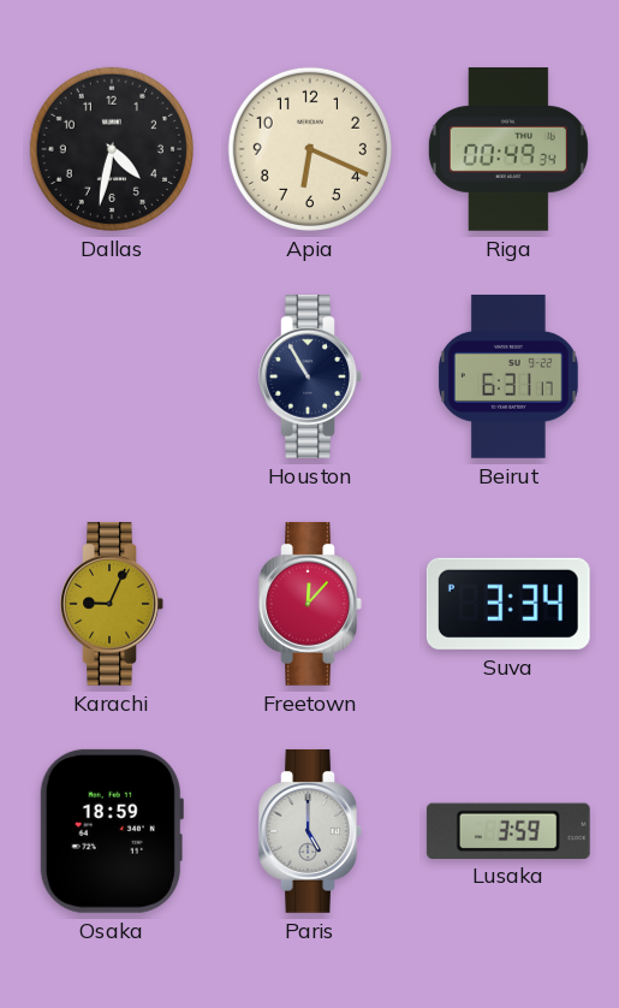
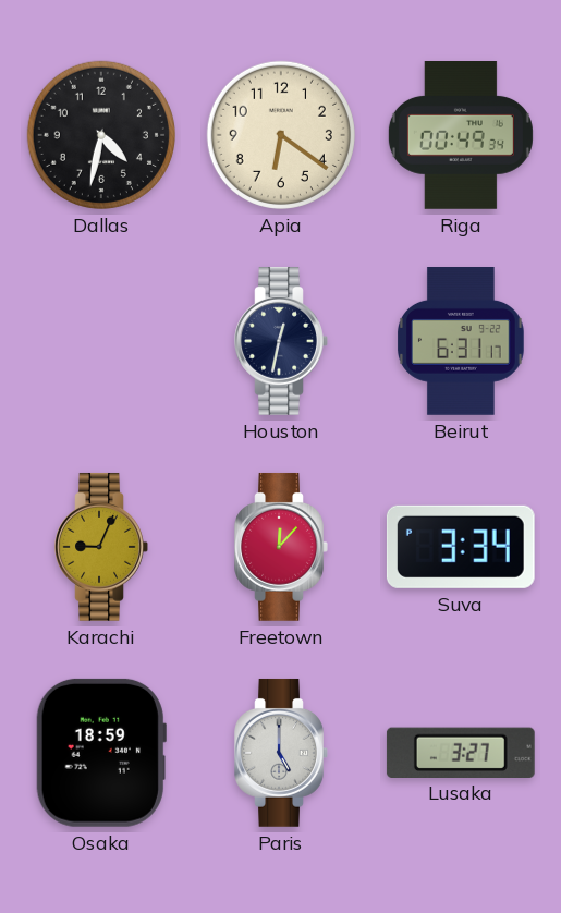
Apia: 6:19 -> 6:21 (281, 135)
Houston: 10:55 -> 12:32 (281, 341)
Lusaka: 3:59 -> 3:27 (461, 752)
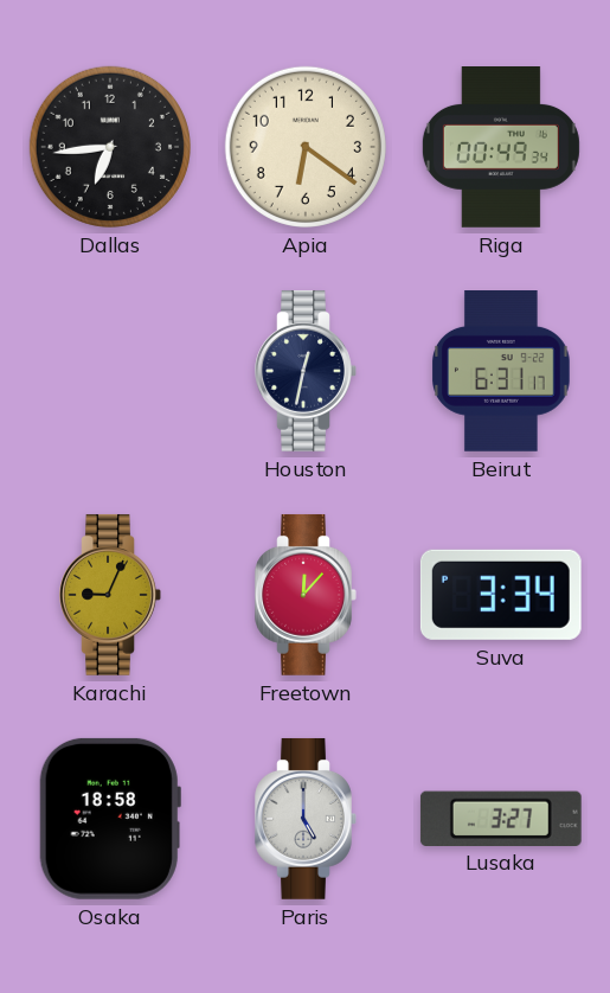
Dallas: 4:32 -> 6:44 (110, 147)
Osaka: 18:59 -> 18:58 (110, 819)
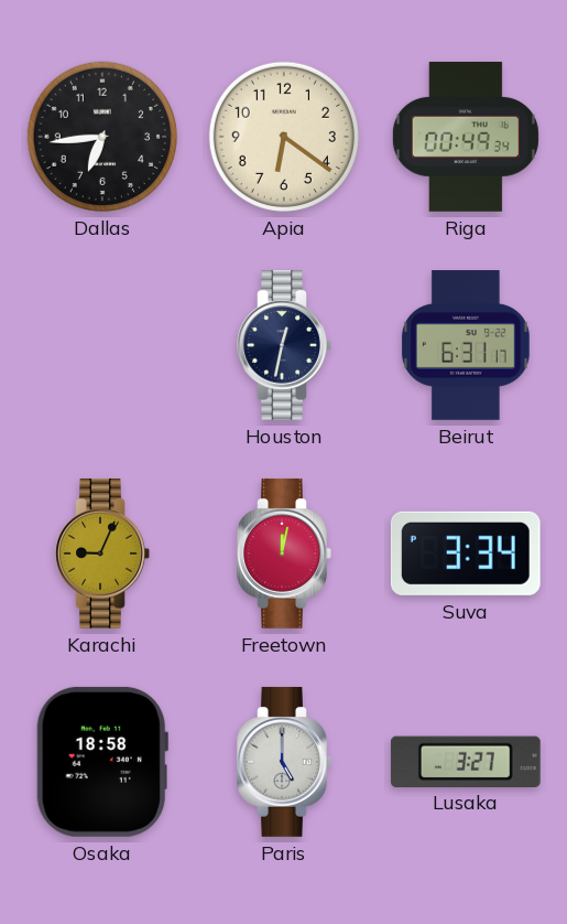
Freetown: 12:07 -> 12:02 (284, 554)
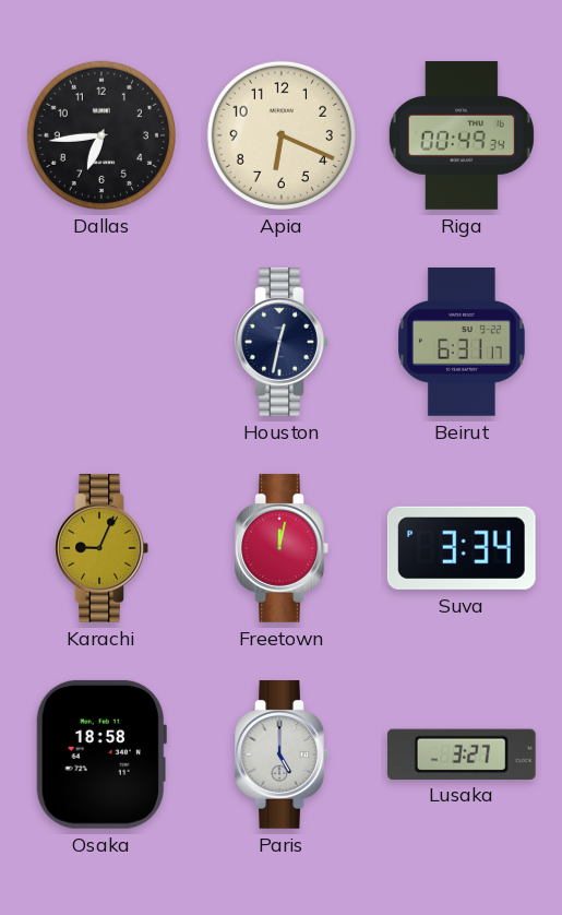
Apia: 6:21 -> 6:19 (282, 135)
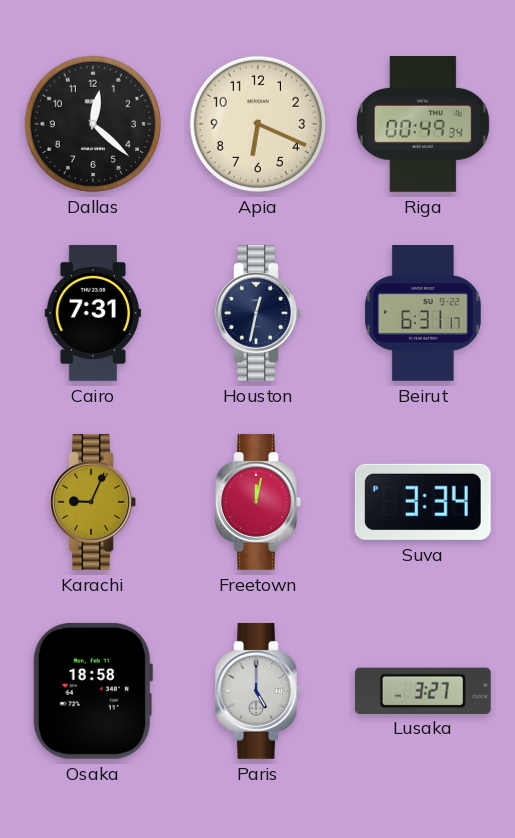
Dallas: 6:44 -> 12:22 (93, 124)
Cairo: none -> 7:31 (93, 314)
